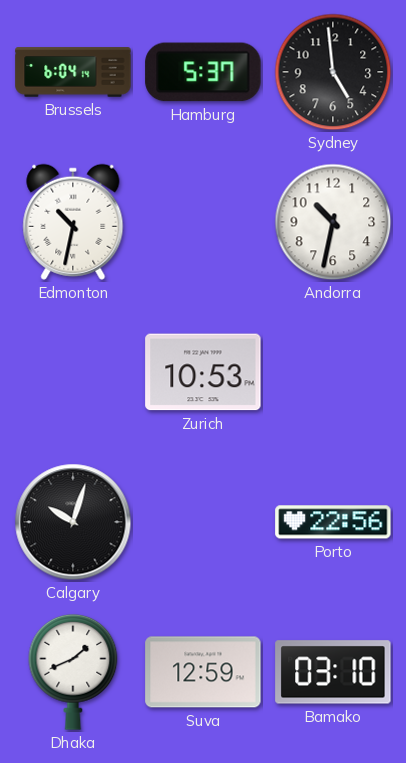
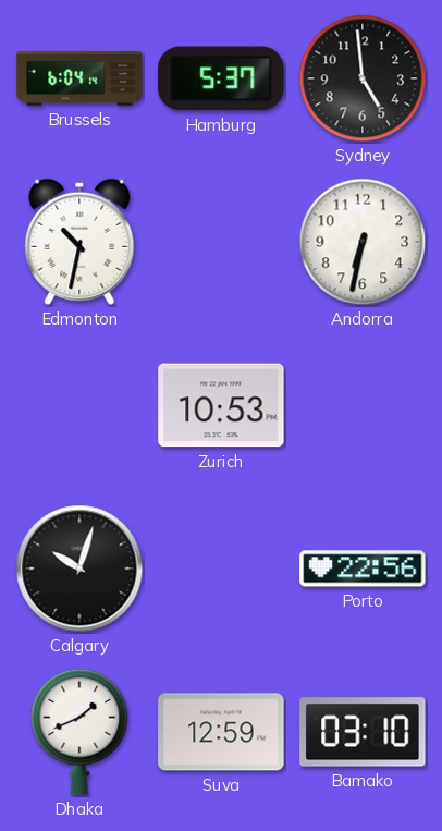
Andorra: 10:32 -> 6:32 (363, 242)
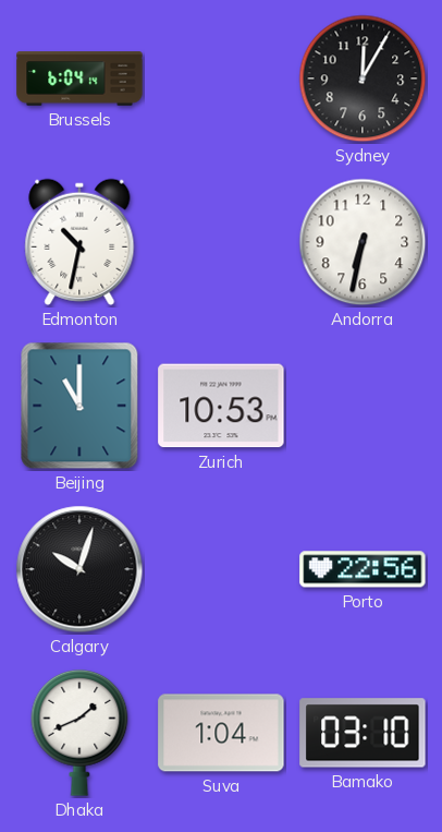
Hamburg: 5:37 -> none (221, 78)
Sydney: 4:59 -> 12:05 (363, 79)
Beijing: none -> 11:00 (79, 406)
Suva: 12:59 -> 1:04 (221, 733)
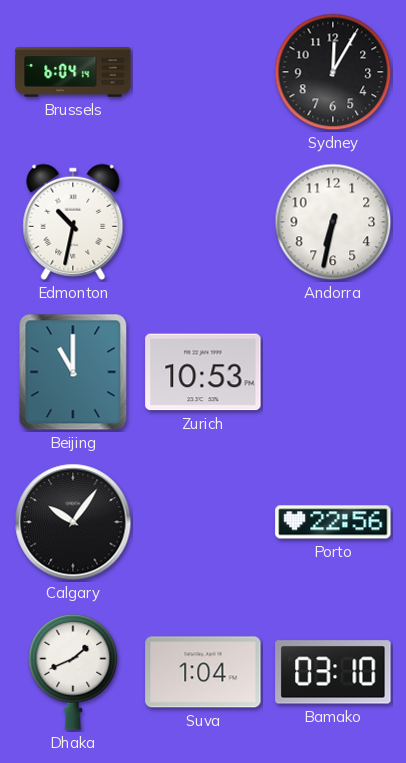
Calgary: 10:03 -> 10:06 (73, 522)
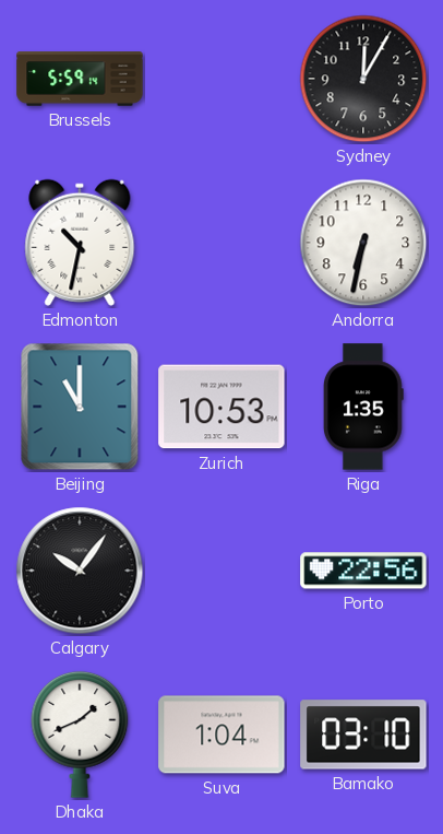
Brussels: 6:04 -> 5:59 (80, 79)
Riga: none -> 1:35 (364, 407)
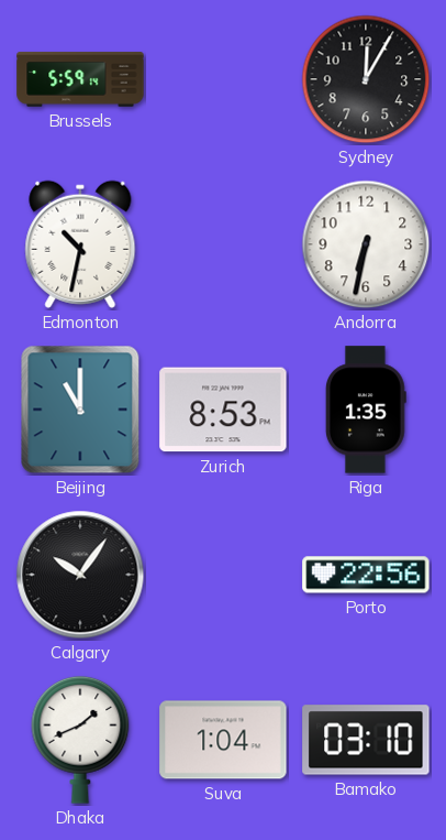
Zurich: 10:53 -> 8:53 (223, 410)
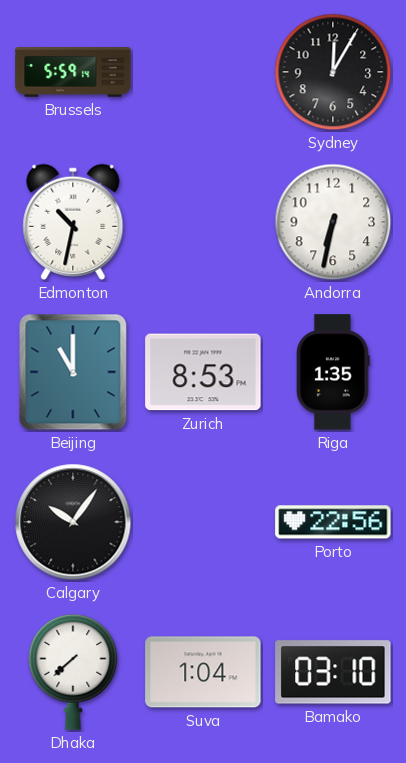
Dhaka: 1:41 -> 7:38 (73, 672)
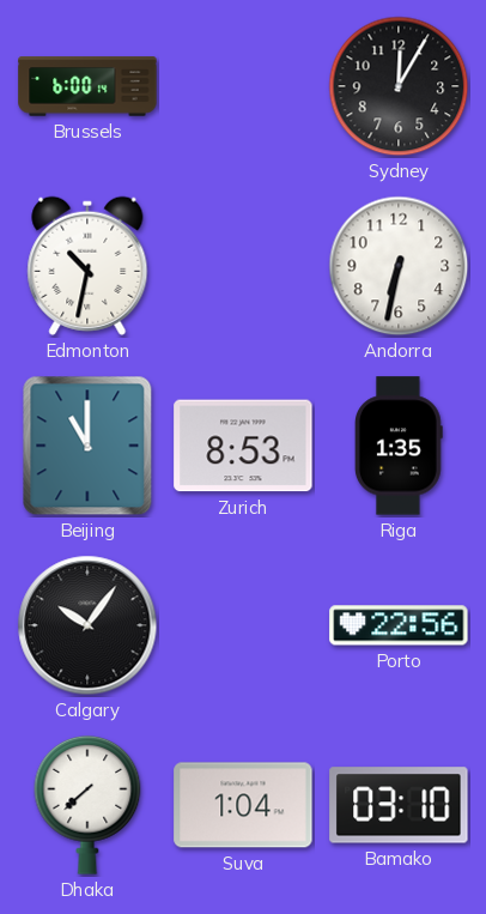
Brussels: 5:59 -> 6:00 (87, 86)
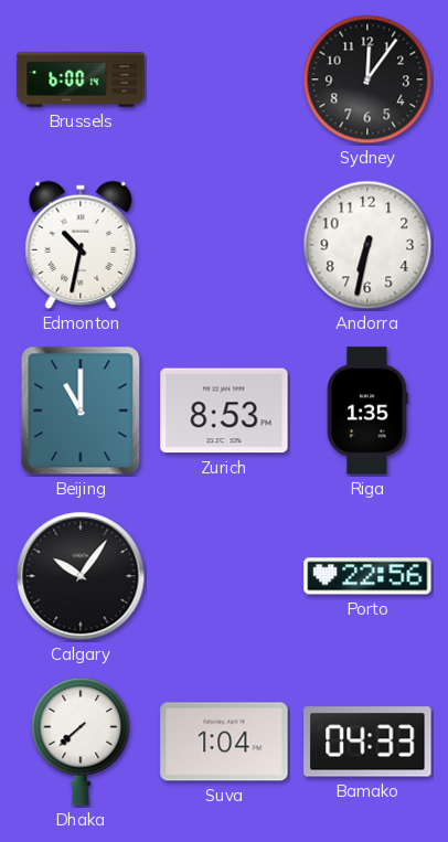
Sydney: 12:05 -> 12:06 (367, 79)
Bamako: 03:10 -> 04:33 (367, 742)
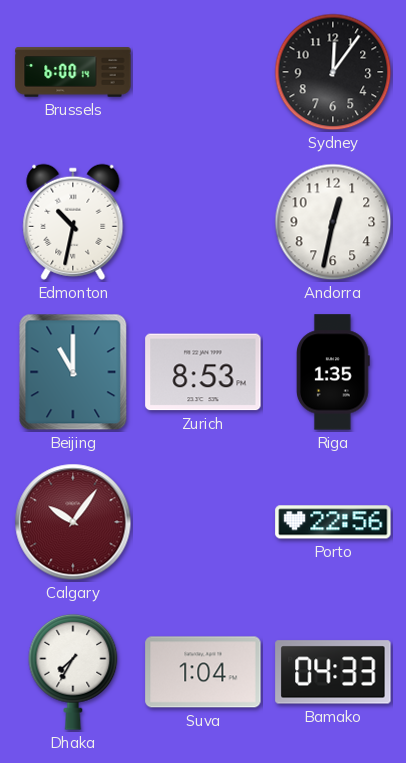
Andorra: 6:32 -> 12:32 (333, 222)
Calgary dial: black -> burgundy (73, 522)
Dhaka: 7:38 -> 7:35 (73, 672)
